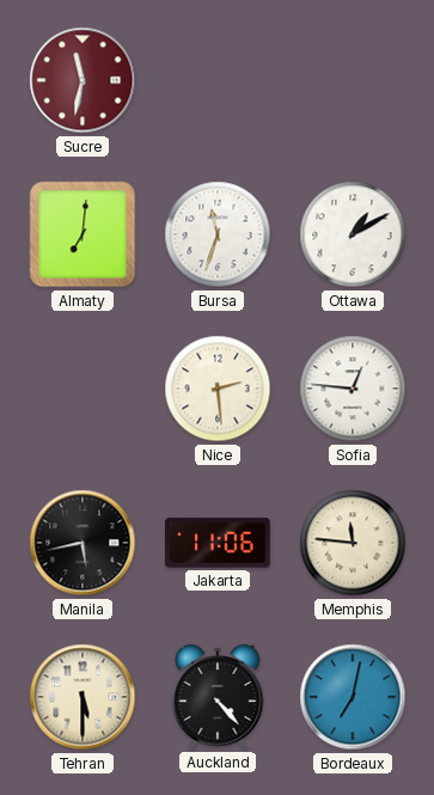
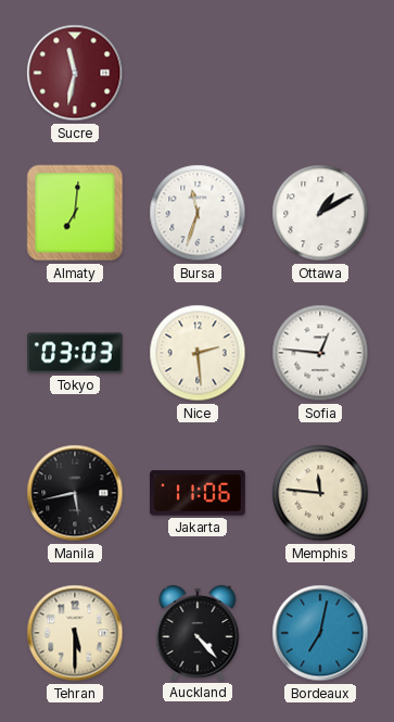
Tokyo: none -> 03:03 (76, 353)
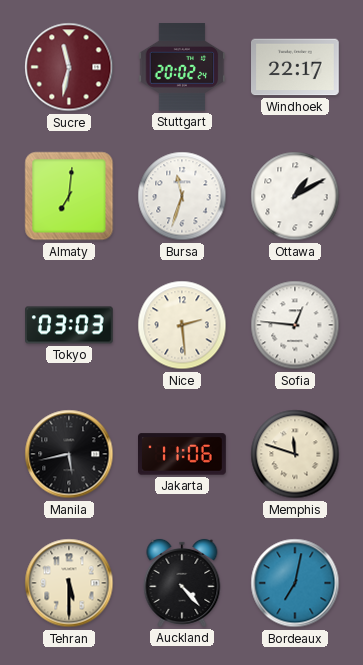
Stuttgart: none -> 20:02 (182, 68)
Windhoek: none -> 22:17 (296, 67)
Memphis: 11:46 -> 11:48 (295, 454)
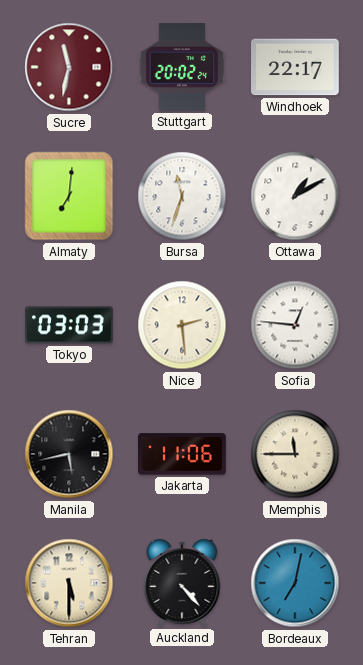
Memphis: 11:48 -> 11:45 (295, 454)
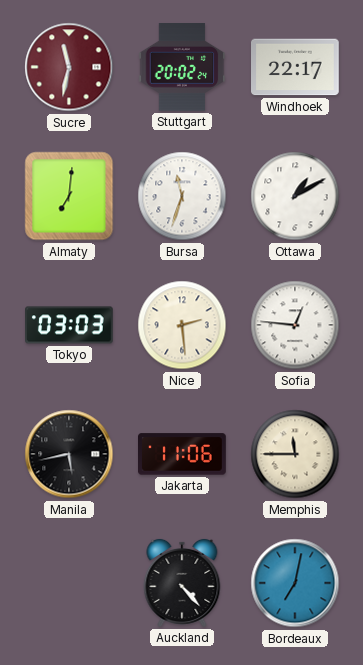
Tehran: 5:30 -> none (69, 583)
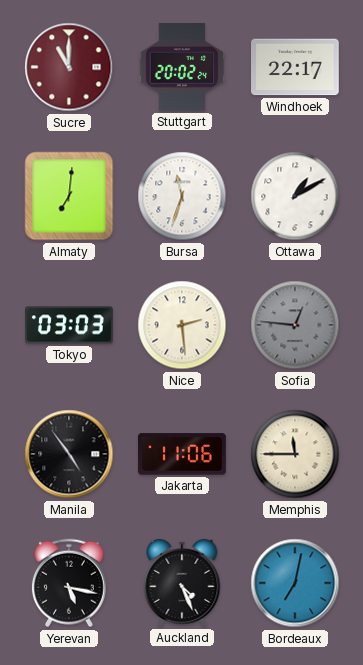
Sucre: 11:32 -> 11:00 (69, 67)
Sofia dial: white -> grey (295, 325)
Manila: 5:43 -> 4:54 (69, 454)
Yerevan: none -> 5:17 (69, 583)
Auckland: 4:23 -> 4:26 (182, 583)
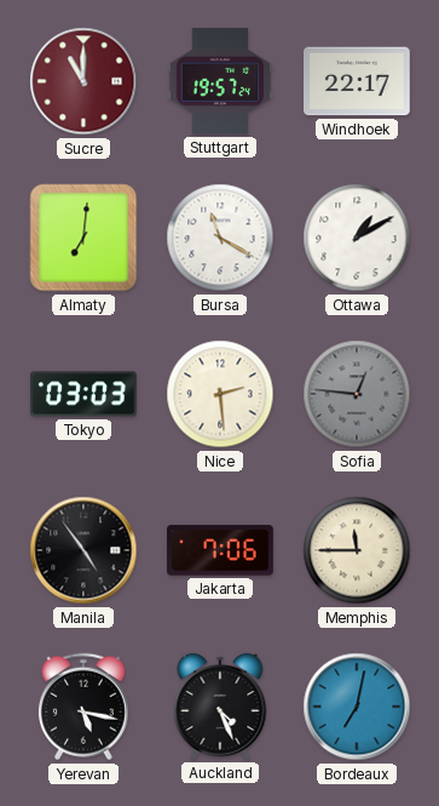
Stuttgart: 20:02 -> 19:57 (220, 82)
Bursa: 11:33 -> 11:20 (220, 238)
Jakarta: 11:06 -> 7:06 (221, 550)
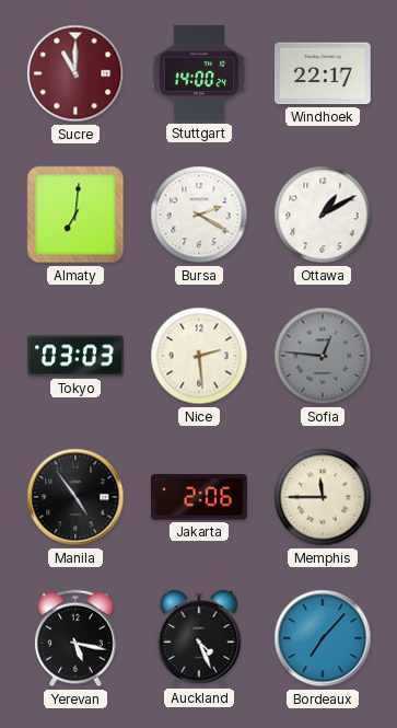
Stuttgart: 19:57 -> 14:00 (199, 74)
Bursa: 11:20 -> 2:20 (199, 215)
Jakarta: 7:06 -> 2:06 (200, 497)
Bordeaux: 7:02 -> 7:07 (323, 638)
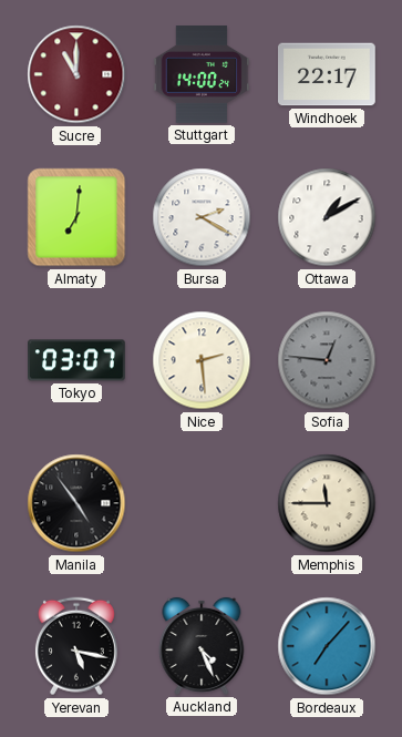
Tokyo: 03:03 -> 03:07 (78, 360)
Jakarta: 2:06 -> none (200, 497)
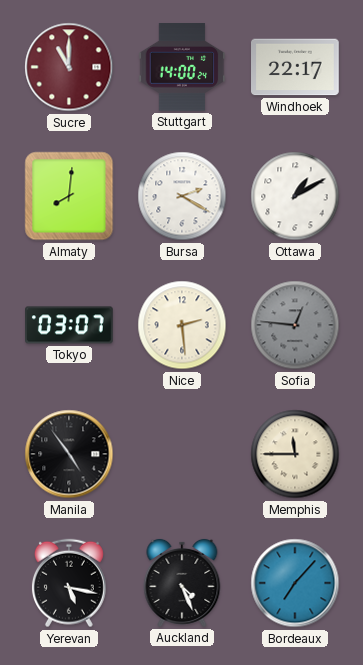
Almaty: 7:01 -> 8:01 (69, 196)
